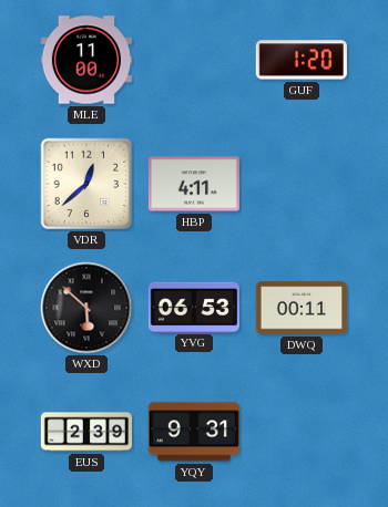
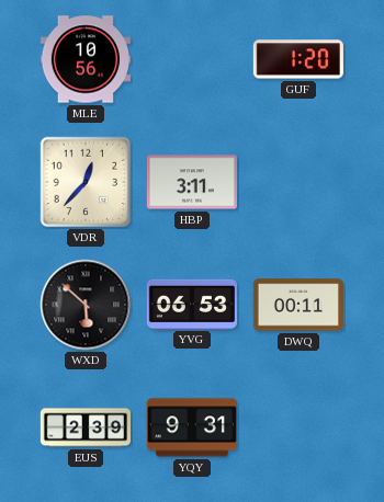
MLE: 11:00 -> 10:56 (84, 59)
VDR: 12:38 -> 12:37 (86, 182)
HBP: 4:11 -> 3:11 (192, 182)
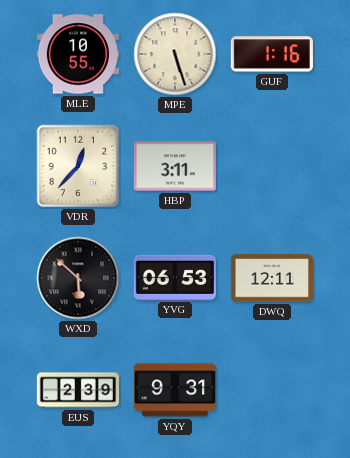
MLE: 10:56 -> 10:55 (77, 54)
MPE: none -> 5:27 (175, 54)
GUF: 1:20 -> 1:16 (272, 54)
DWQ: 00:11 -> 12:11 (272, 278)
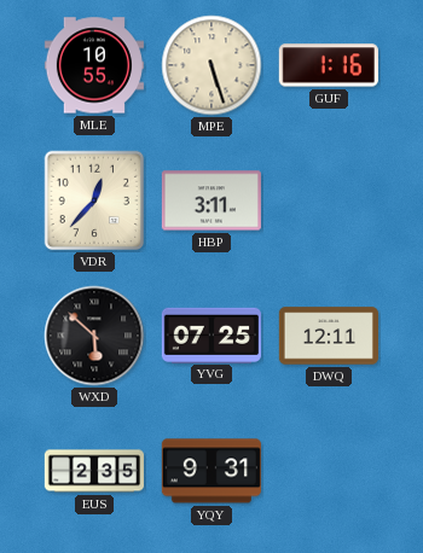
YVG: 06:53 -> 07:25 (211, 334)
EUS: 2:39 -> 2:35 (93, 471)
